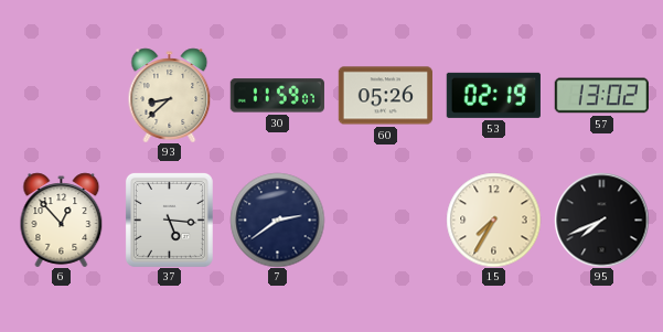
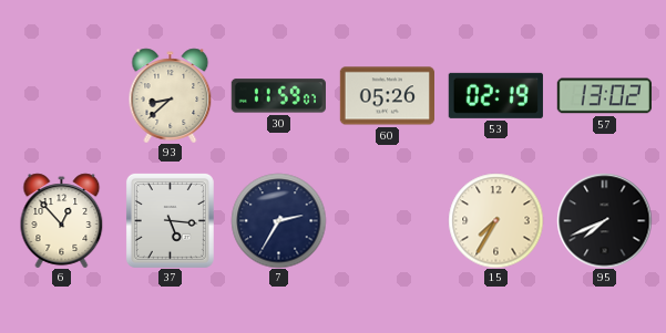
7: 2:39 -> 2:35 (278, 220)
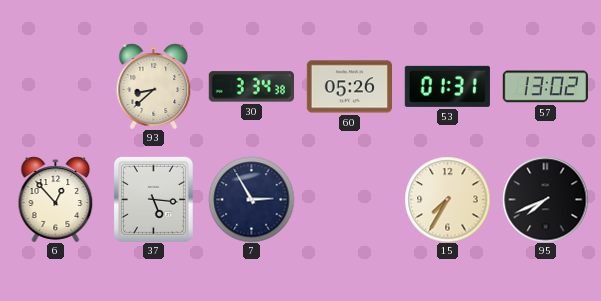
30: 11:59 -> 3:34 (251, 87)
53: 02:19 -> 01:31 (447, 86)
7: 2:35 -> 2:55 (251, 199)
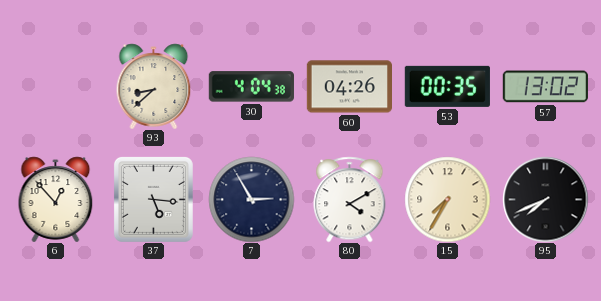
30: 3:34 -> 4:04 (251, 87)
60: 05:26 -> 04:26 (349, 87)
53: 01:31 -> 00:35 (447, 86)
80: none -> 4:10 (350, 199)
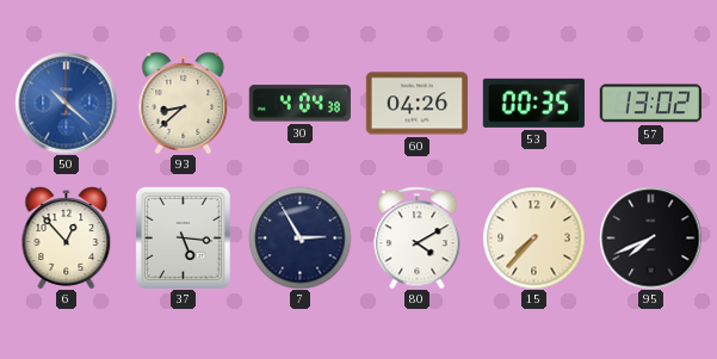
50: none -> 10:22 (66, 103)
15: 7:35 -> 7:37 (533, 237)
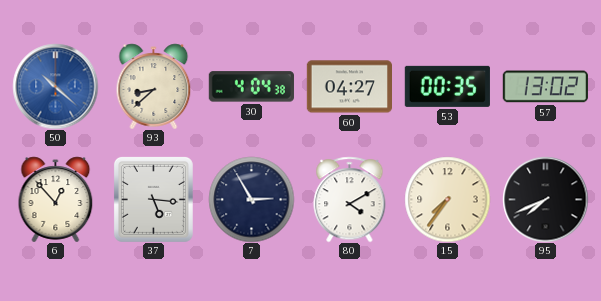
60: 04:26 -> 04:27 (349, 87)
15: 7:37 -> 7:36 (447, 199)
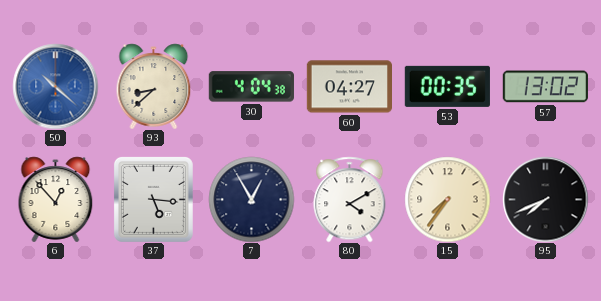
7: 2:55 -> 12:55 (251, 199)
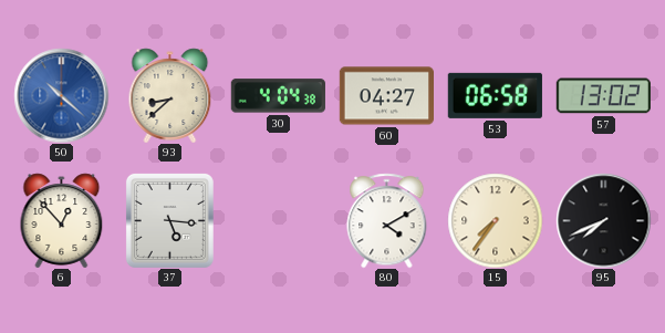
53: 00:35 -> 06:58 (495, 95)
7: 12:55 -> none (251, 199)
